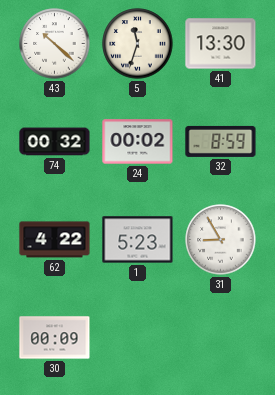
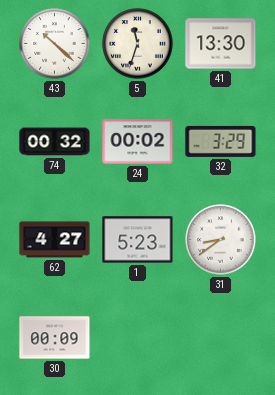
32: 8:59 -> 3:29 (221, 141)
62: 4:22 -> 4:27 (55, 240)
31: 8:55 -> 8:39 (221, 240)
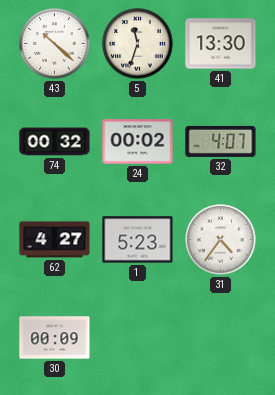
32: 3:29 -> 4:07 (221, 141)
31: 8:39 -> 4:36 (221, 240)
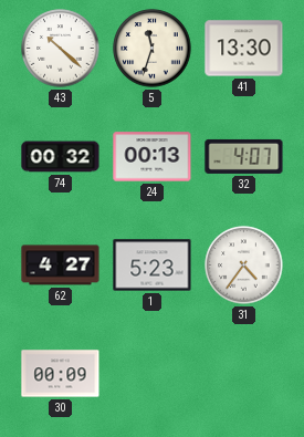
24: 00:02 -> 00:13 (153, 157)
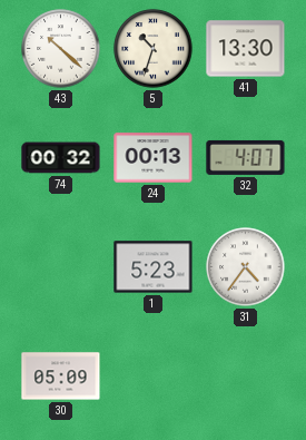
5: 11:33 -> 10:33 (154, 49)
62: 4:27 -> none (61, 266)
30: 00:09 -> 05:09 (61, 377)
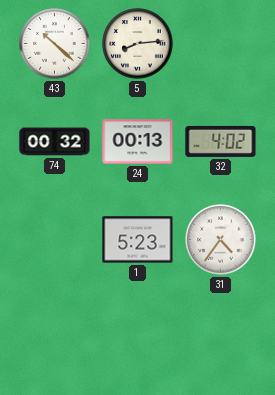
5: 10:33 -> 8:14 (138, 44)
41: 13:30 -> none (246, 49)
32: 4:07 -> 4:02 (221, 141)
30: 05:09 -> none (61, 377)
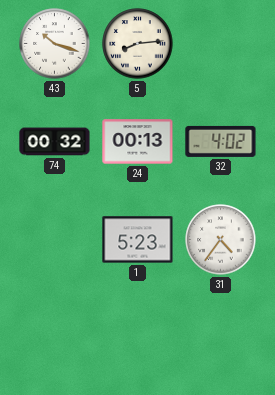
43: 10:22 -> 10:18 (55, 44)
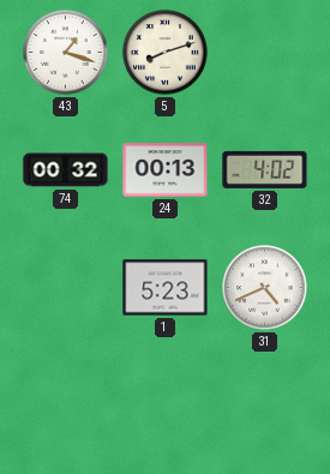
43: 10:18 -> 1:18 (66, 53)
5: 8:14 -> 8:12 (166, 53)
31: 4:36 -> 4:41 (265, 288)
